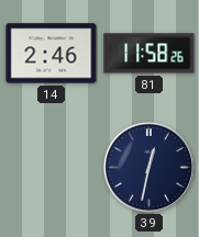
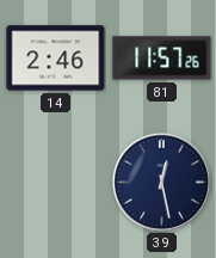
81: 11:58 -> 11:57 (162, 59)
39: 12:32 -> 12:28 (161, 182)
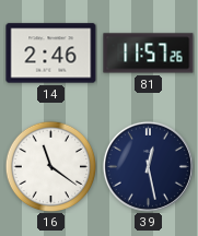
16: none -> 11:21 (50, 166)
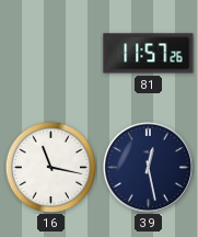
14: 2:46 -> none (51, 54)
16: 11:21 -> 11:17 (50, 167)
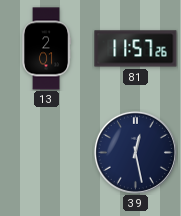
13: none -> 2:01 (46, 49)
16: 11:17 -> none (50, 167)
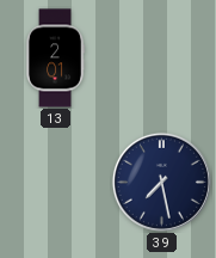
81: 11:57 -> none (136, 49)
39: 12:28 -> 7:28 (161, 182)
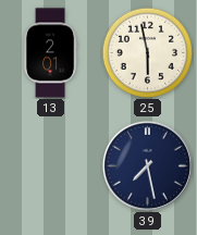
25: none -> 5:58 (147, 52)
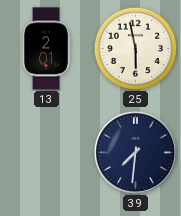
39: 7:28 -> 7:31 (135, 152)
